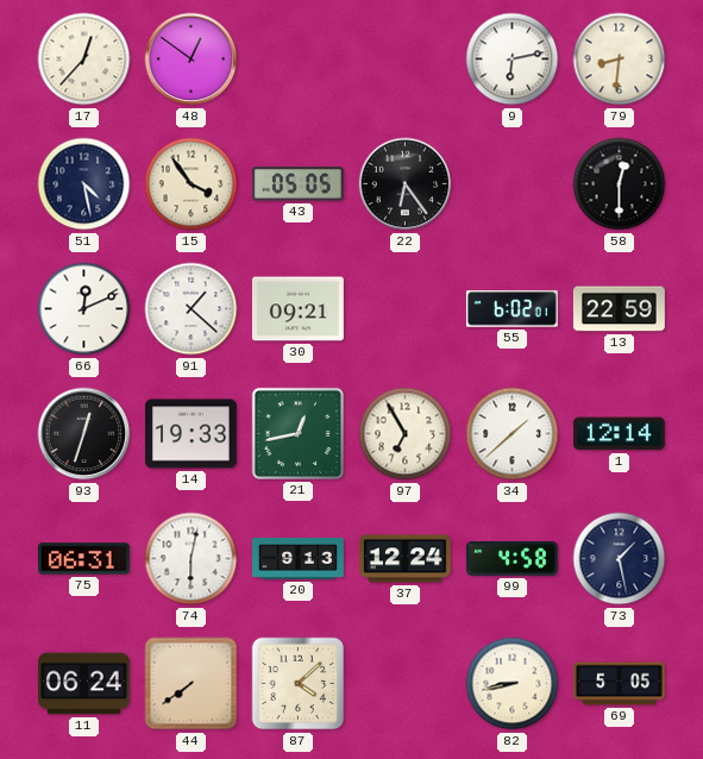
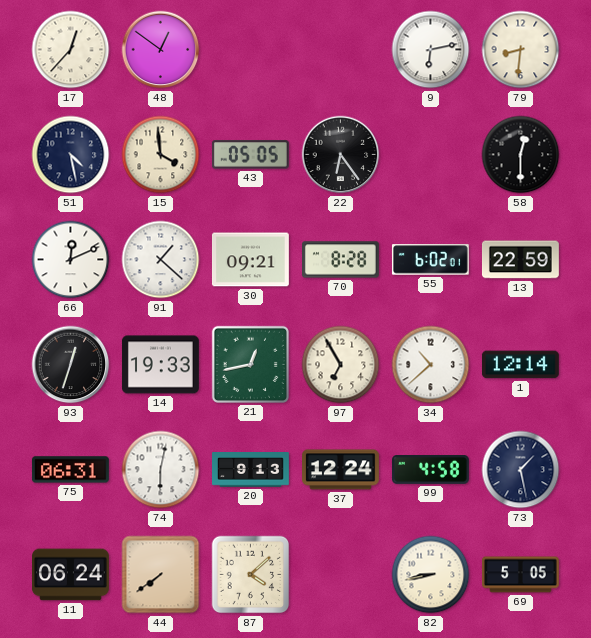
15: 3:54 -> 3:59 (161, 155)
70: none -> 8:28 (341, 260)
34: 1:38 -> 10:38 (431, 365)
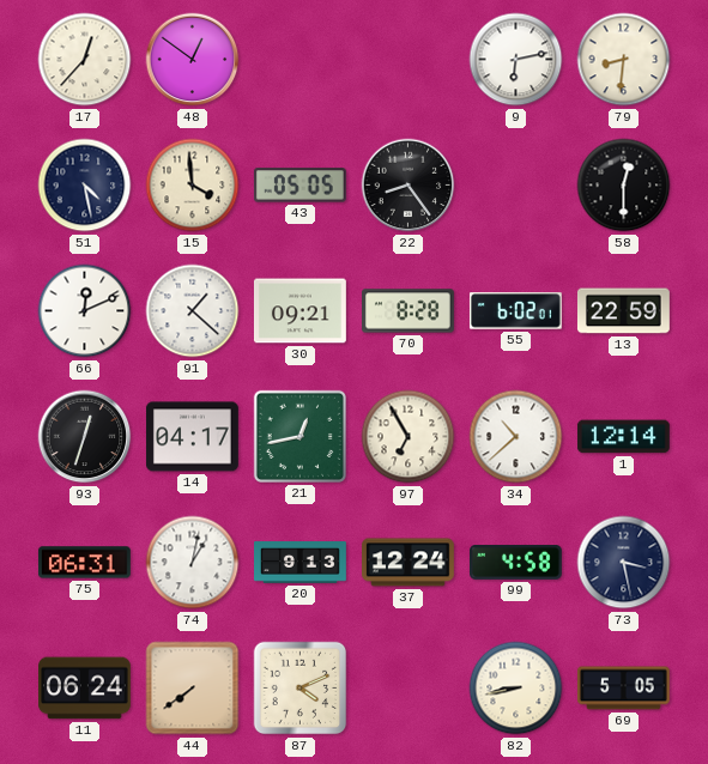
22: 6:24 -> 8:24 (409, 186)
14: 19:33 -> 04:17 (192, 437)
74: 6:02 -> 1:02 (193, 563)
73: 1:28 -> 3:28 (624, 563)
87: 4:08 -> 4:11 (301, 689)
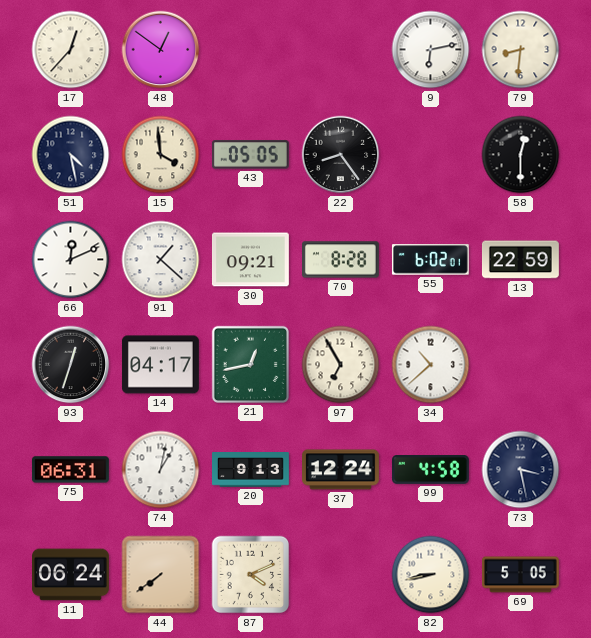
1: 12:14 -> none (623, 437)
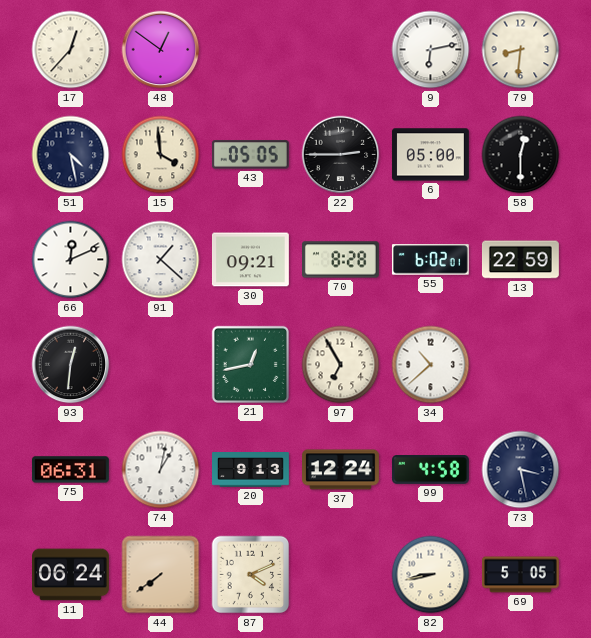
22: 8:24 -> 2:45 (341, 155)
6: none -> 05:00 (430, 155)
93: 12:33 -> 12:31 (71, 365)
14: 04:17 -> none (160, 365)
